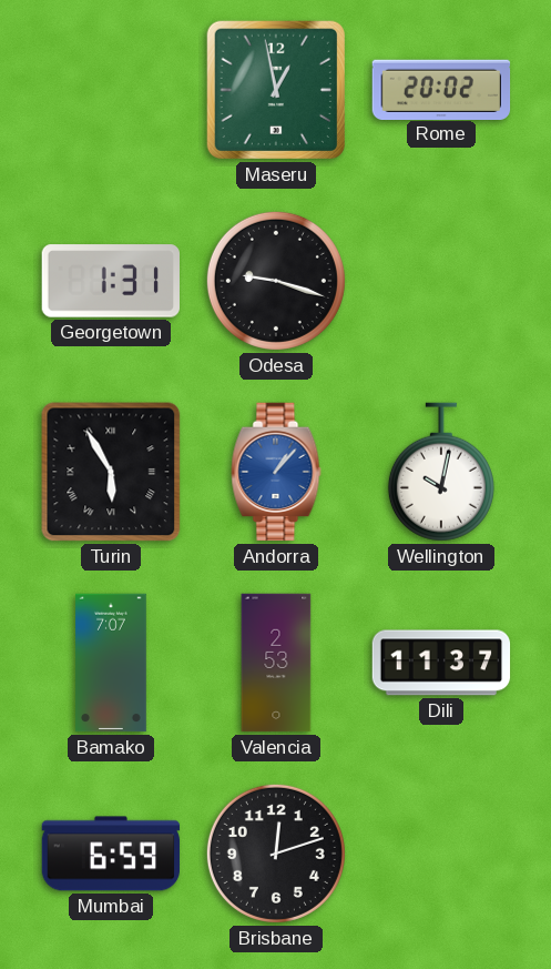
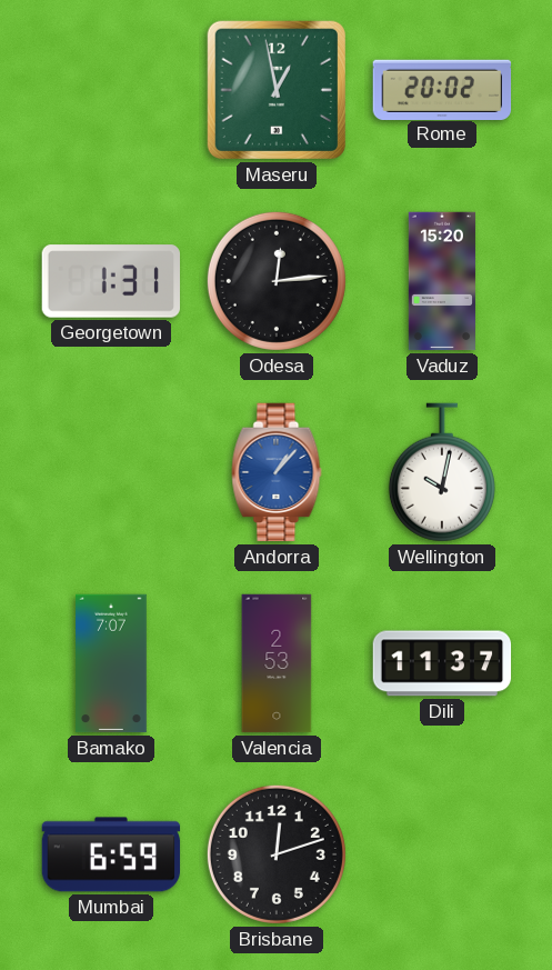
Odesa: 9:18 -> 12:14 (277, 281)
Vaduz: none -> 15:20 (442, 281)
Turin: 5:55 -> none (111, 472)
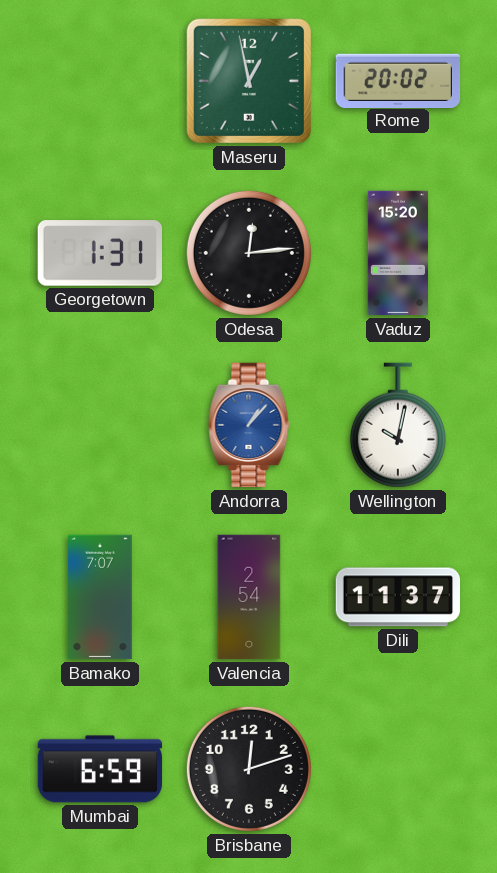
Valencia: 2:53 -> 2:54 (249, 597)
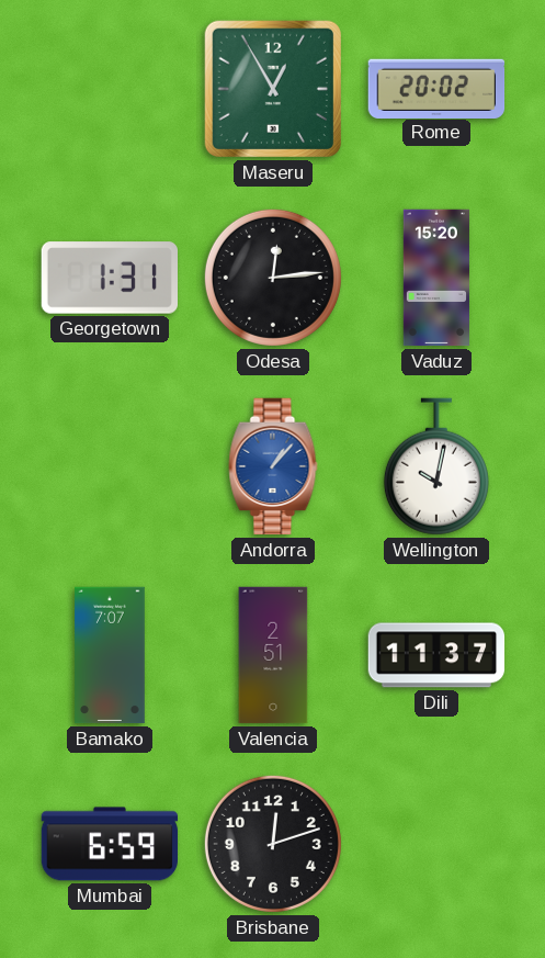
Maseru: 12:58 -> 12:55 (273, 89)
Valencia: 2:54 -> 2:51 (273, 655)
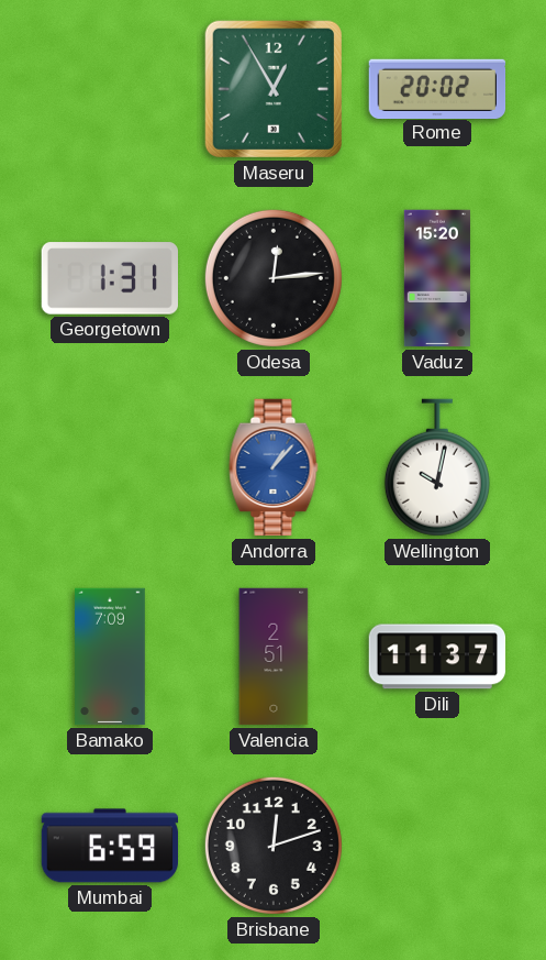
Bamako: 7:07 -> 7:09 (110, 656)
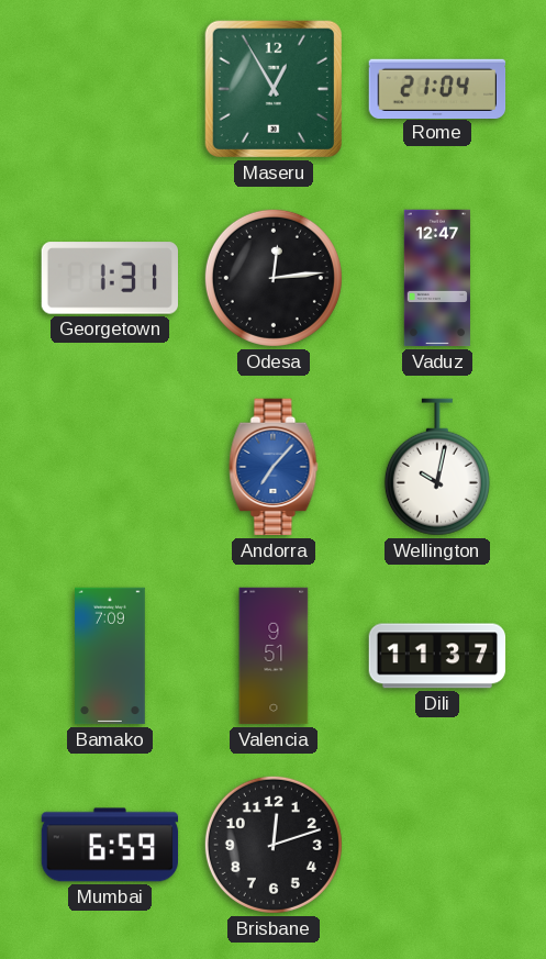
Rome: 20:02 -> 21:04 (437, 88)
Vaduz: 15:20 -> 12:47 (437, 278)
Andorra: 1:07 -> 7:07 (274, 467)
Valencia: 2:51 -> 9:51 (274, 656)
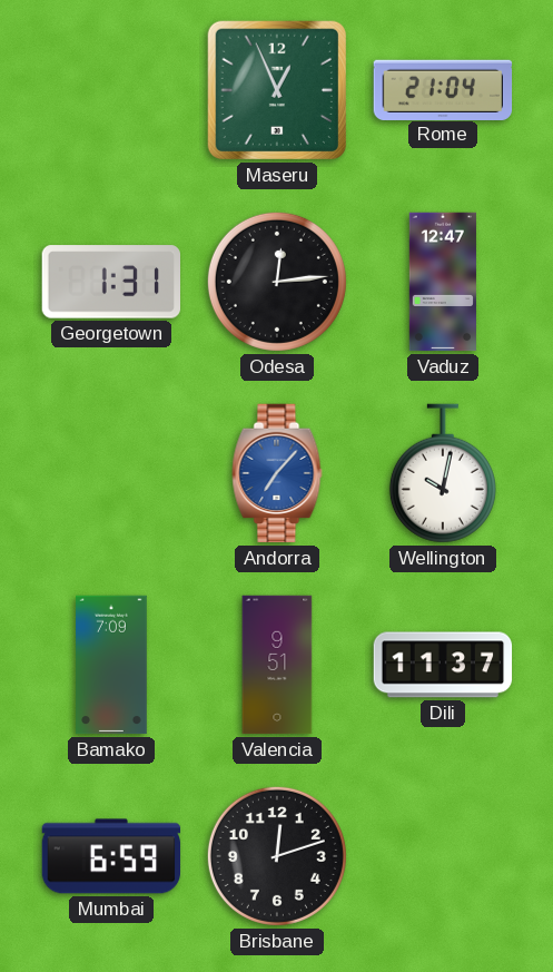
Maseru: 12:55 -> 12:56 (277, 90)
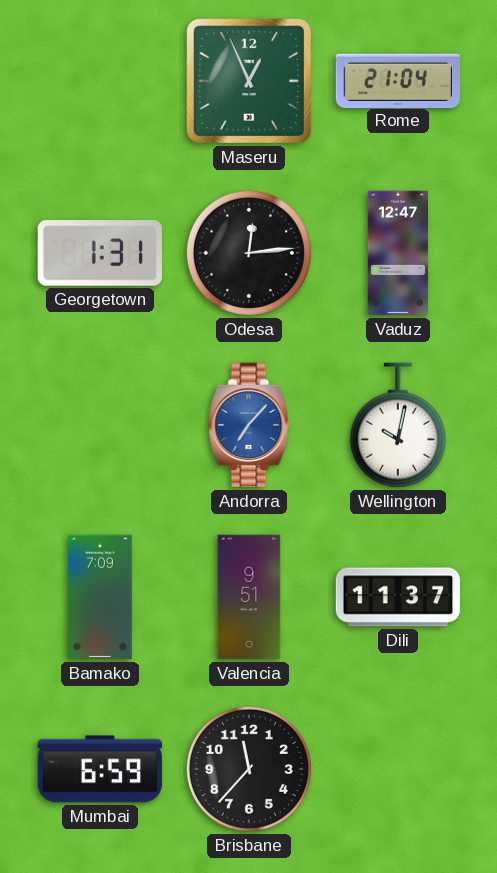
Brisbane: 12:12 -> 11:37 (249, 769)
